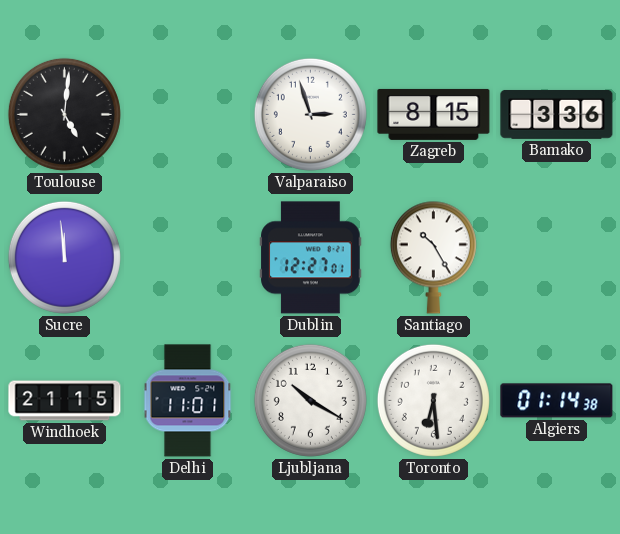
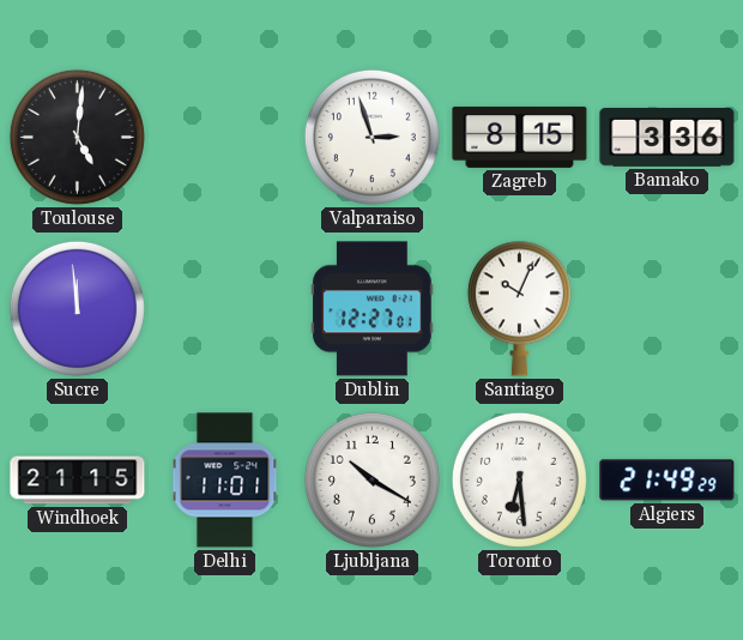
Santiago: 10:25 -> 10:04 (519, 308)
Algiers: 01:14 -> 21:49 (668, 481)
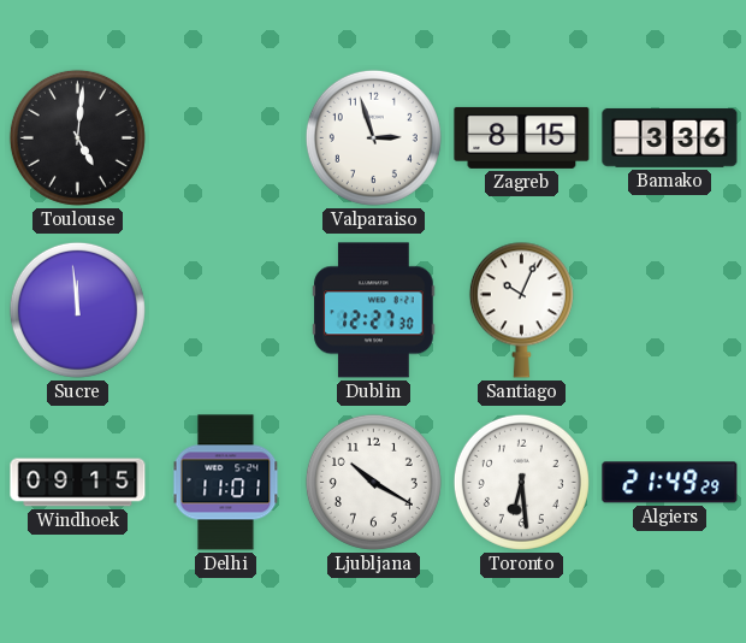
Dublin: 12:27:01 -> 12:27:30 (374, 311)
Windhoek: 21:15 -> 09:15 (78, 483)
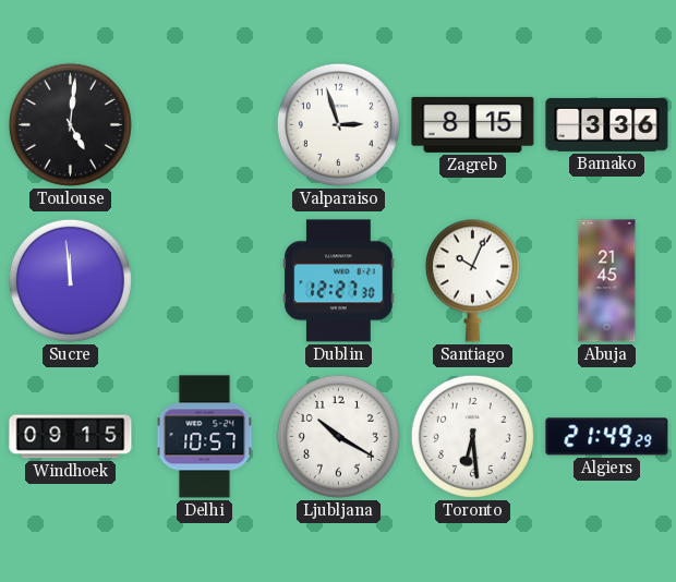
Abuja: none -> 21:45 (607, 281)
Delhi: 11:01 -> 10:57 (205, 437)
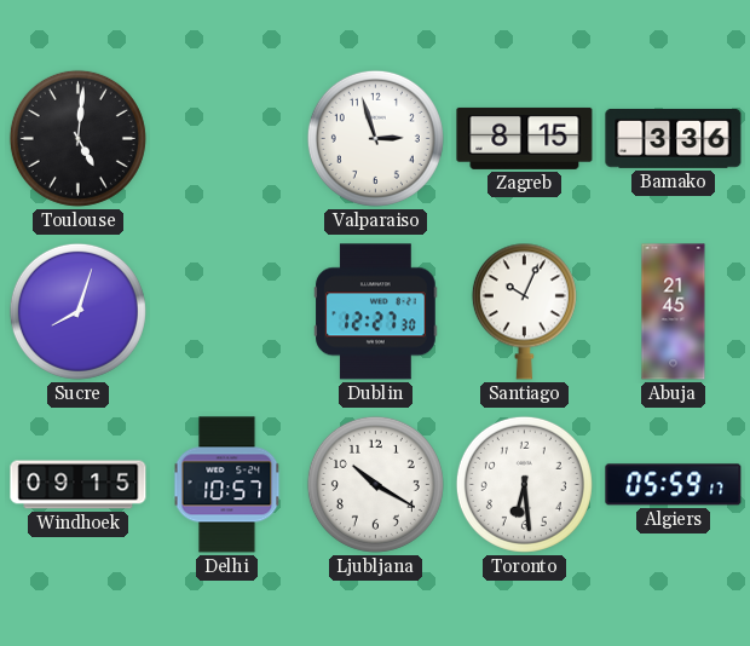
Sucre: 11:59 -> 8:03 (77, 311)
Algiers: 21:49 -> 05:59 (674, 485)
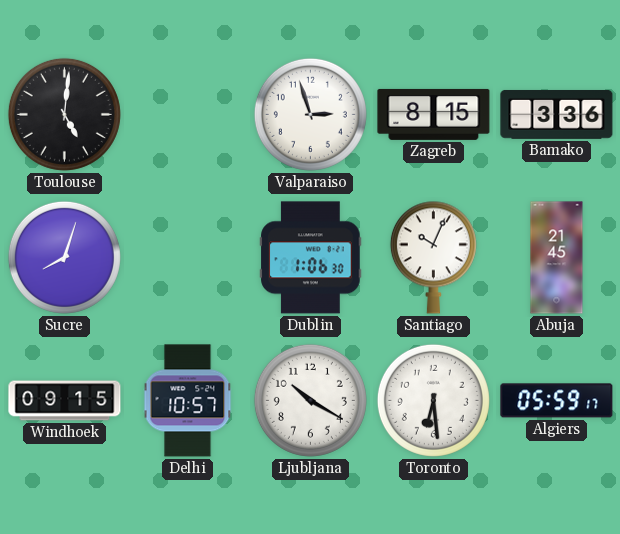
Dublin: 12:27 -> 1:06 (311, 258)
